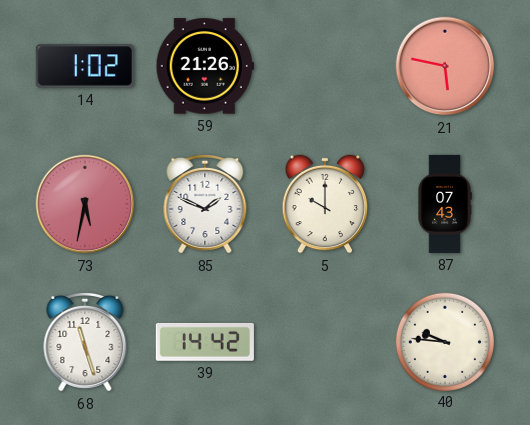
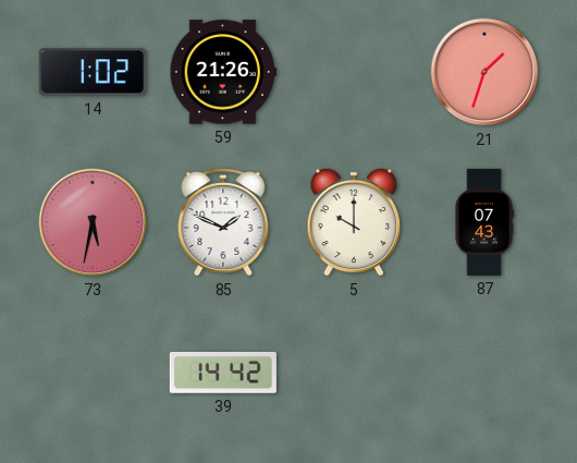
21: 5:47 -> 1:33 (484, 72)
68: 11:27 -> none (85, 342)
40: 9:46 -> none (444, 341)
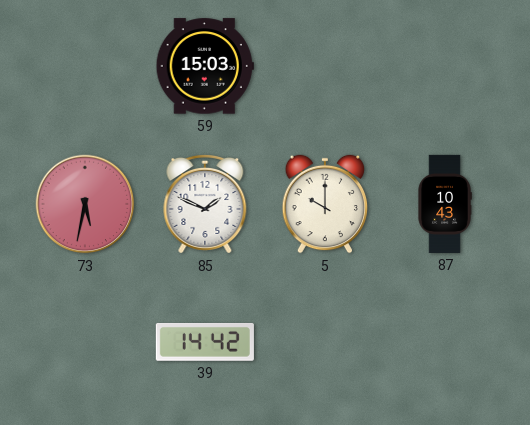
14: 1:02 -> none (93, 72)
59: 21:26 -> 15:03 (205, 66)
21: 1:33 -> none (484, 72)
87: 07:43 -> 10:43 (445, 204)
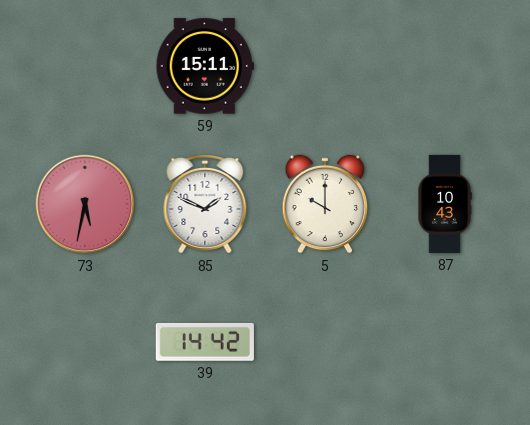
59: 15:03 -> 15:11 (205, 66)
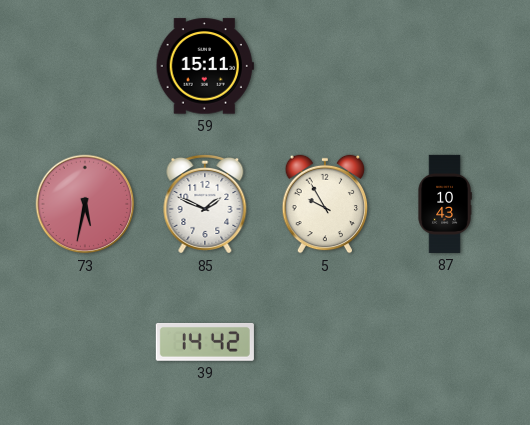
5: 10:00 -> 9:55 (325, 204)
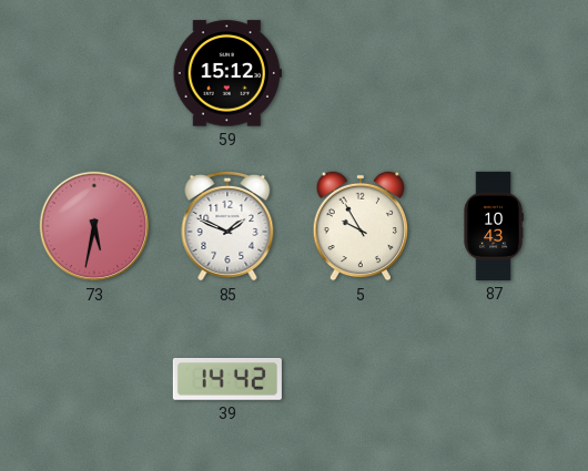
59: 15:11 -> 15:12 (227, 73)
